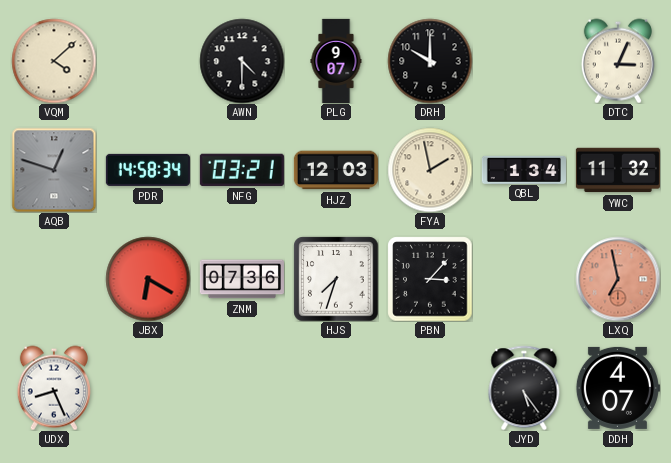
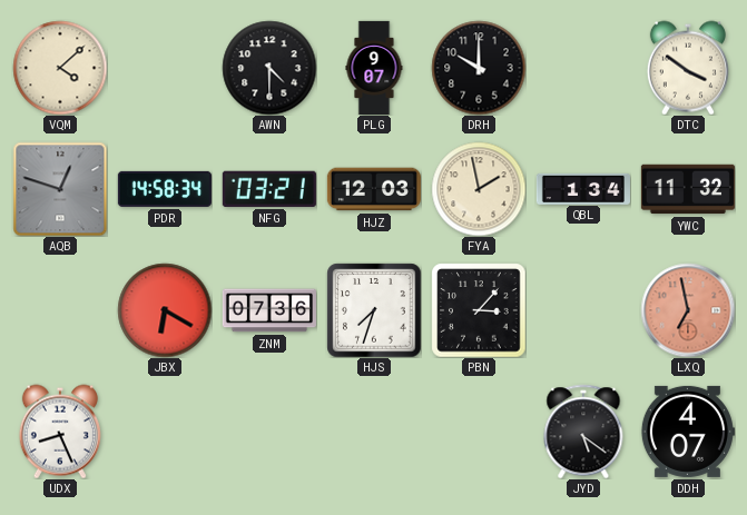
DTC: 3:04 -> 3:51 (688, 68)
JYD: 5:24 -> 5:21 (583, 432)
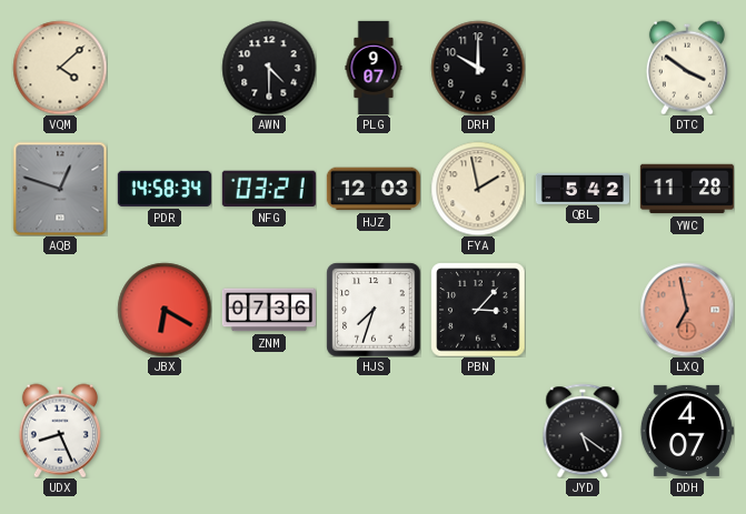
QBL: 1:34 -> 5:42 (583, 188)
YWC: 11:32 -> 11:28 (687, 189)
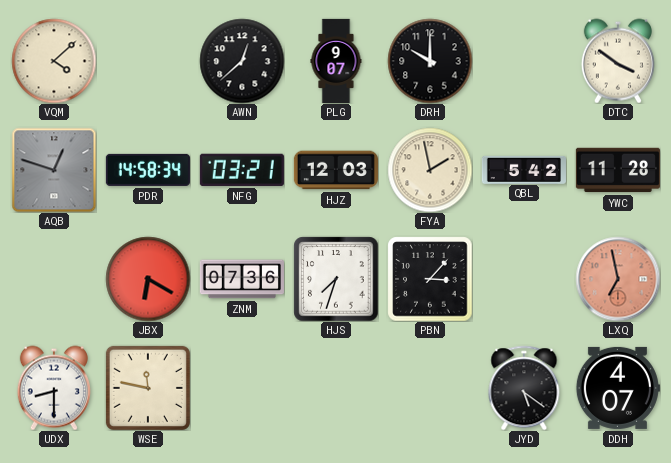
AWN: 4:30 -> 12:38 (242, 61)
UDX: 8:26 -> 8:30 (54, 388)
WSE: none -> 11:47 (148, 388)
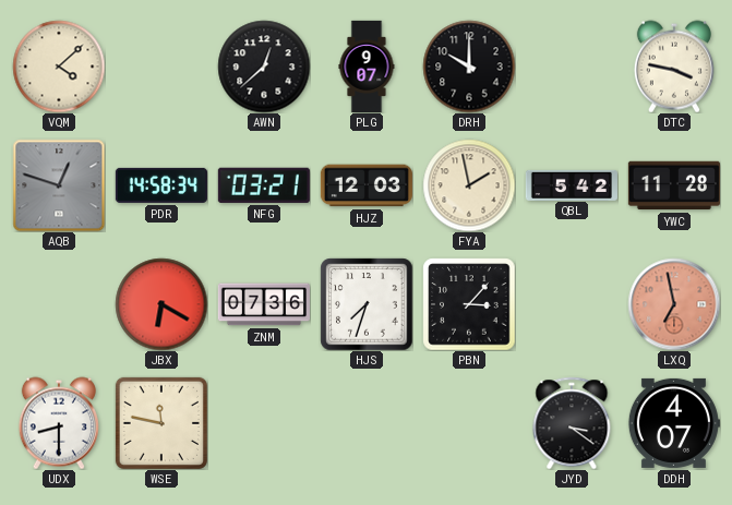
DTC: 3:51 -> 3:47 (674, 67)
JYD: 5:21 -> 3:21 (572, 423)
